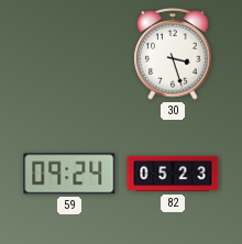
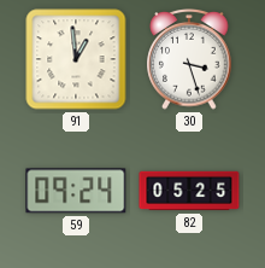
91: none -> 12:59 (76, 59)
82: 05:23 -> 05:25 (189, 191)
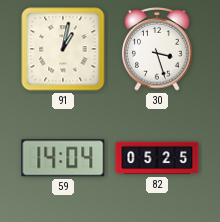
91: 12:59 -> 1:02 (63, 49)
59: 09:24 -> 14:04 (63, 158)
